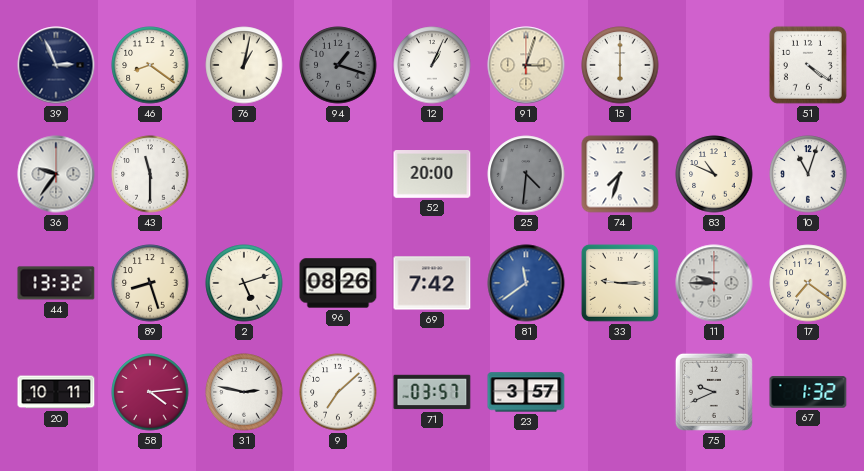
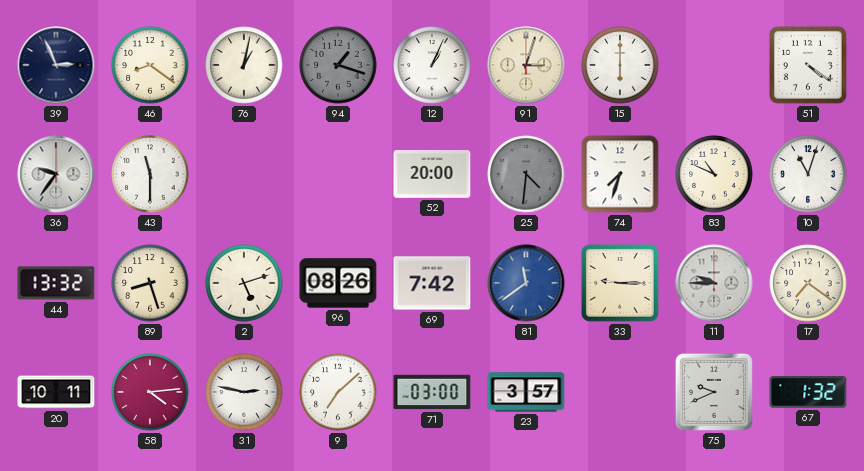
71: 03:57 -> 03:00 (432, 392)
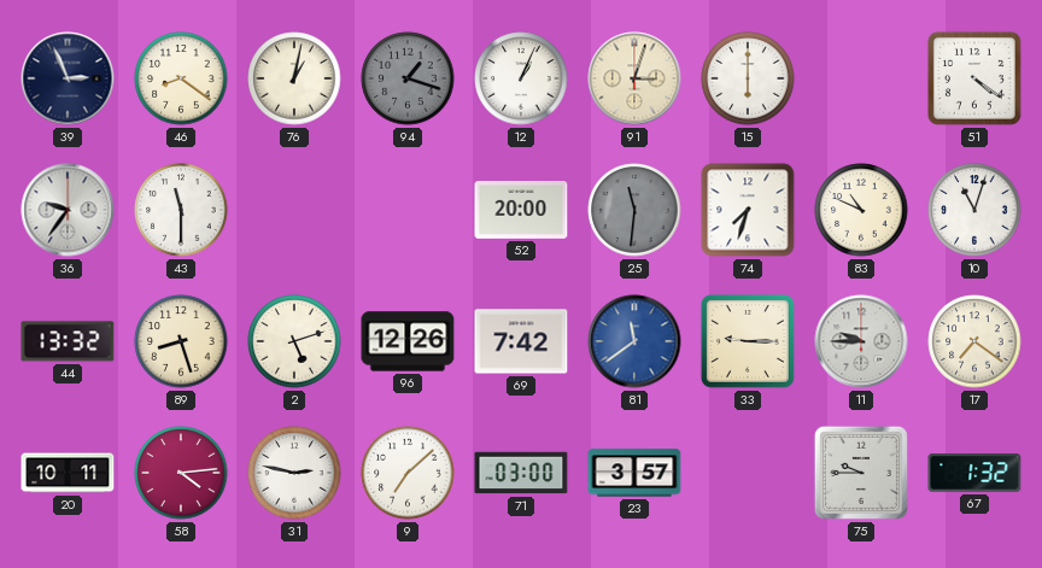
25: 4:31 -> 11:31 (634, 210)
96: 08:26 -> 12:26 (408, 341)
75: 9:41 -> 9:45 (861, 473)
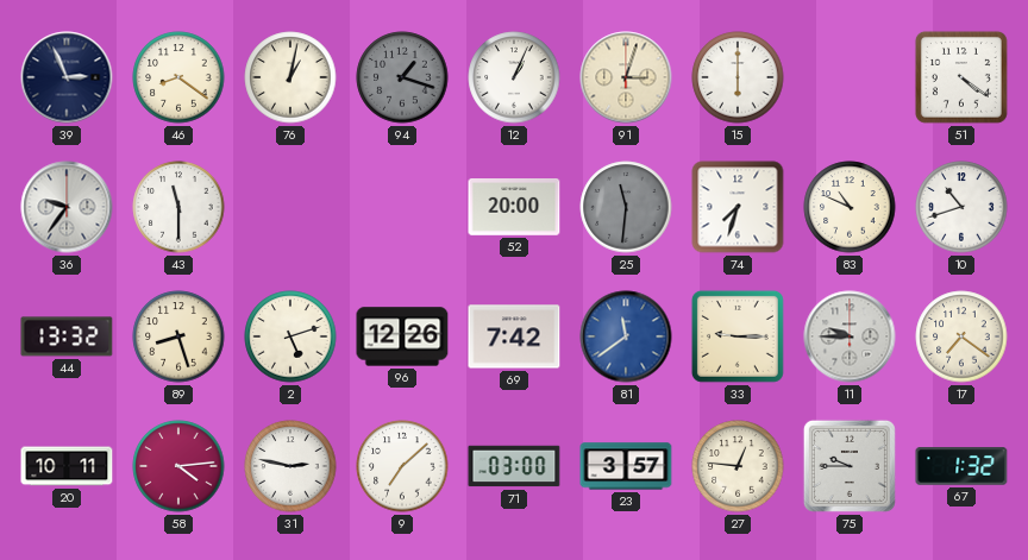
10: 11:03 -> 10:42 (961, 207)
27: none -> 12:46 (738, 466)
